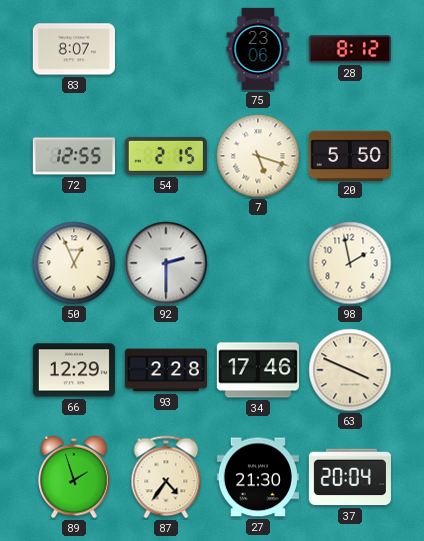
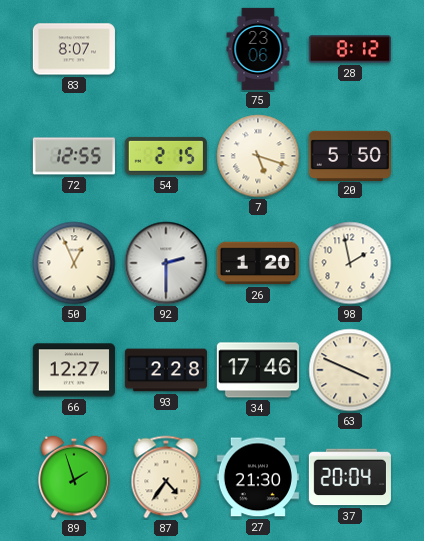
26: none -> 1:20 (258, 263)
66: 12:29 -> 12:27 (74, 370)
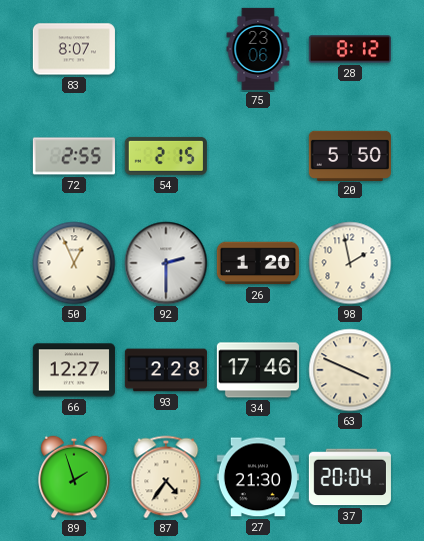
72: 12:55 -> 2:55 (74, 156)
7: 5:18 -> none (258, 156)
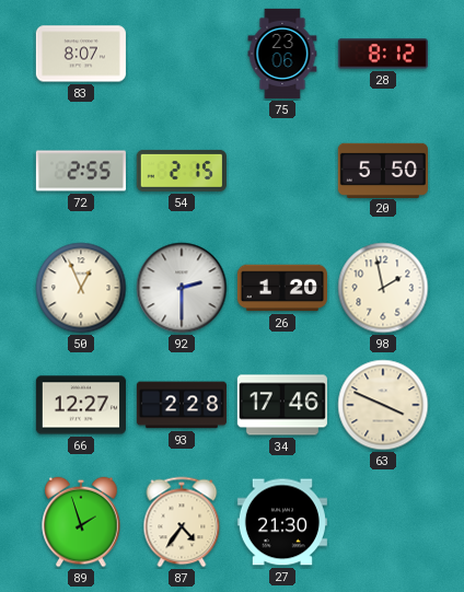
37: 20:04 -> none (350, 477)
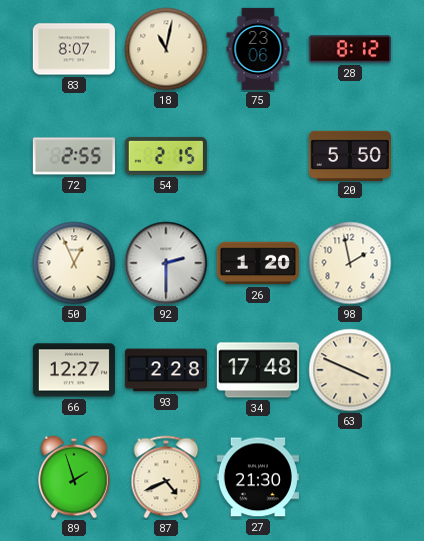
18: none -> 11:02 (166, 49)
34: 17:46 -> 17:48 (258, 370)
87: 4:36 -> 4:41 (166, 477)
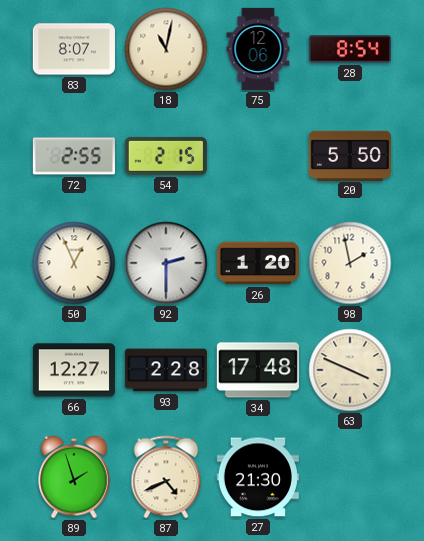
75: 23:06 -> 12:06 (258, 49)
28: 8:12 -> 8:54 (350, 49)
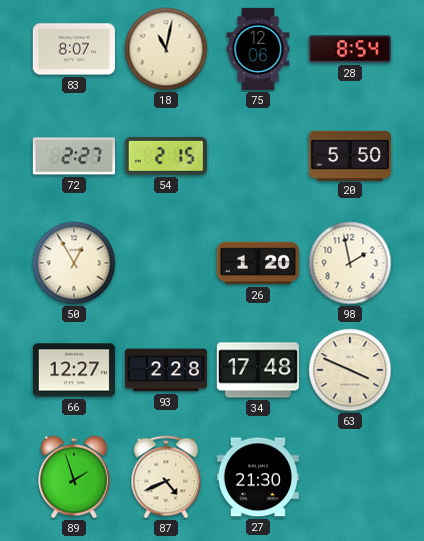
72: 2:55 -> 2:27 (74, 156)
50: 12:56 -> 12:55 (74, 263)
92: 2:30 -> none (166, 263)
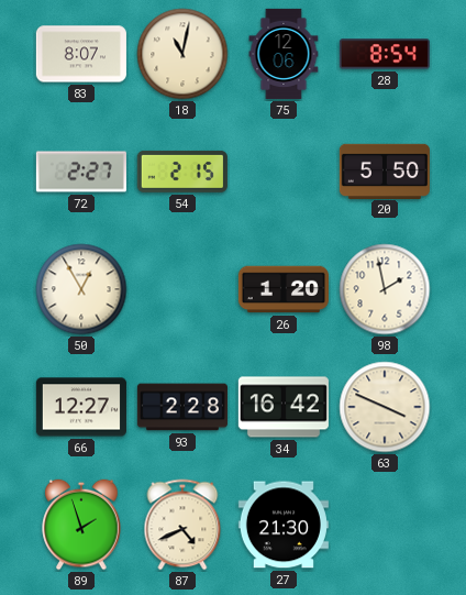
34: 17:48 -> 16:42 (284, 407)
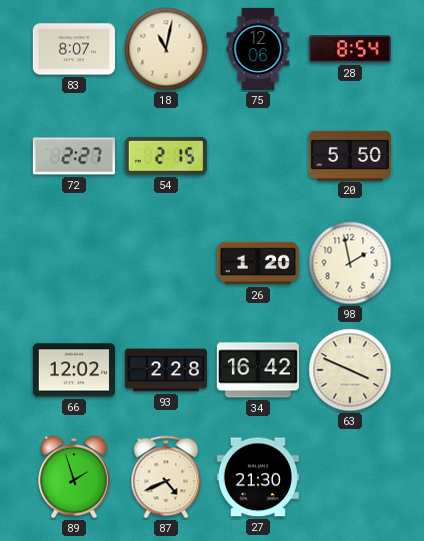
50: 12:55 -> none (81, 289)
66: 12:27 -> 12:02 (74, 370)
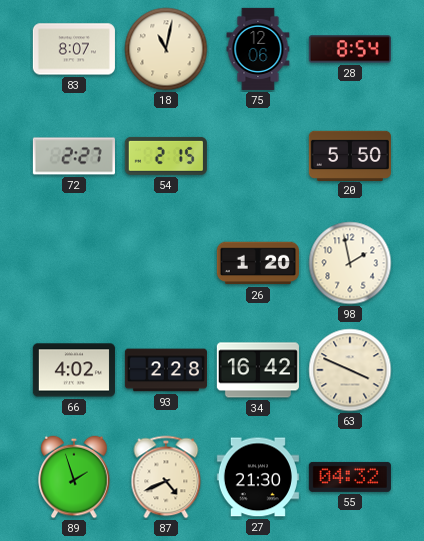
66: 12:02 -> 4:02 (74, 370)
55: none -> 04:32 (350, 477)
